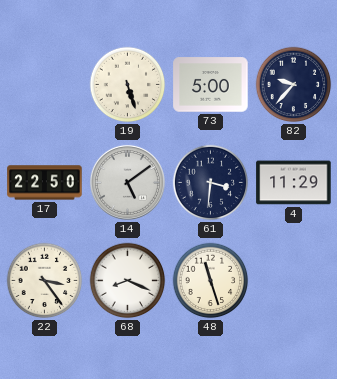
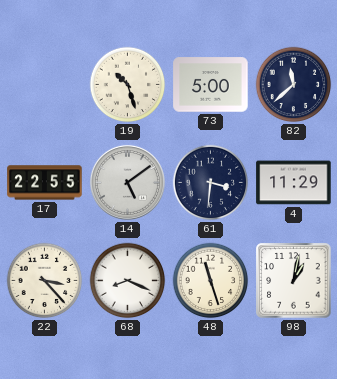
19: 5:27 -> 10:27 (128, 85)
82: 9:37 -> 11:38 (294, 85)
17: 22:50 -> 22:55 (45, 183)
22: 3:24 -> 3:23 (45, 281)
98: none -> 1:02 (294, 281)
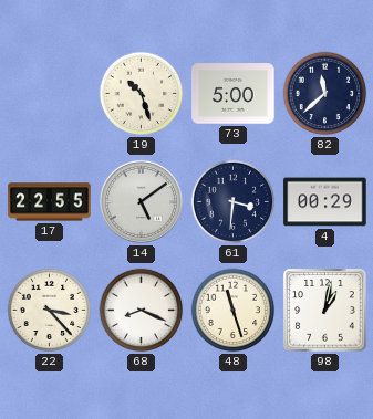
4: 11:29 -> 00:29 (325, 202)
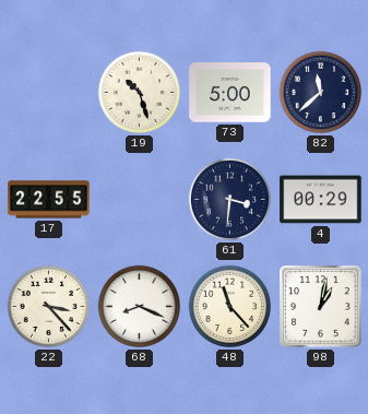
14: 5:09 -> none (141, 201)
48: 11:27 -> 11:23 (230, 307)
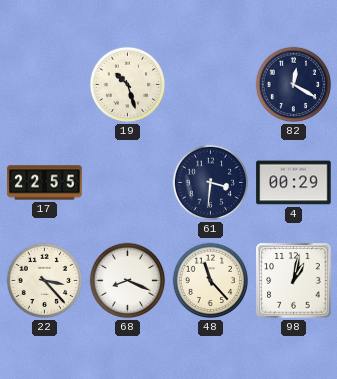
73: 5:00 -> none (230, 93)
82: 11:38 -> 12:20 (294, 85)
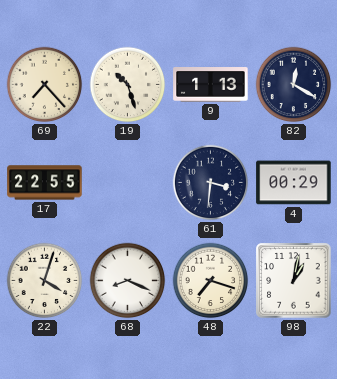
69: none -> 7:23 (45, 85)
9: none -> 1:13 (211, 85)
22: 3:23 -> 4:03 (45, 281)
48: 11:23 -> 7:18 (211, 281)
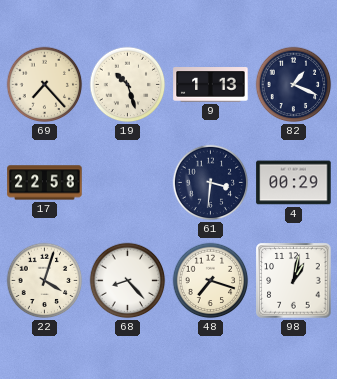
82: 12:20 -> 1:19 (294, 85)
17: 22:55 -> 22:58 (45, 183)
68: 8:19 -> 8:23 (128, 281)
